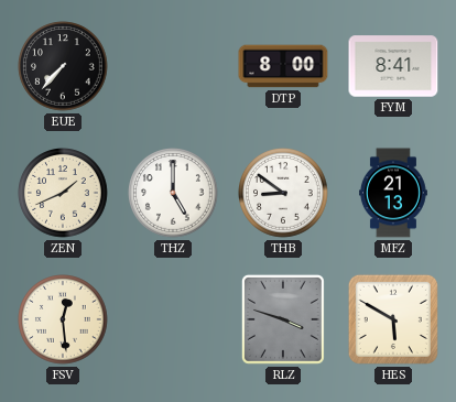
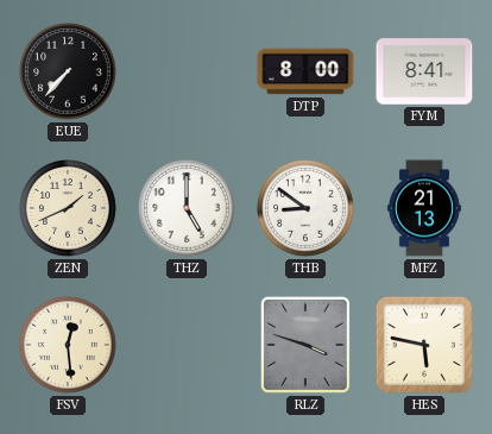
HES: 5:50 -> 5:47 (424, 345)
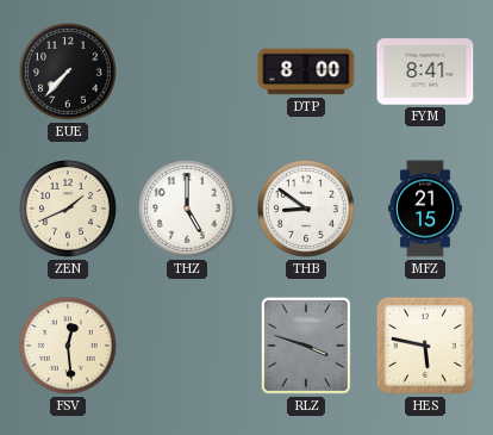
MFZ: 21:13 -> 21:15 (425, 209)
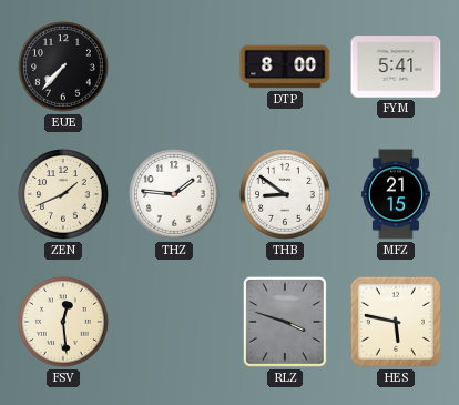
FYM: 8:41 -> 5:41 (396, 67)
THZ: 5:00 -> 1:46 (174, 194)
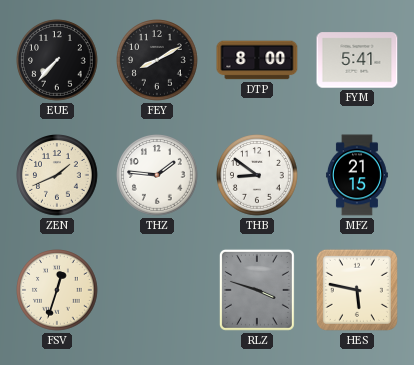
FEY: none -> 8:10 (157, 60)
FSV: 12:29 -> 12:33 (57, 290)
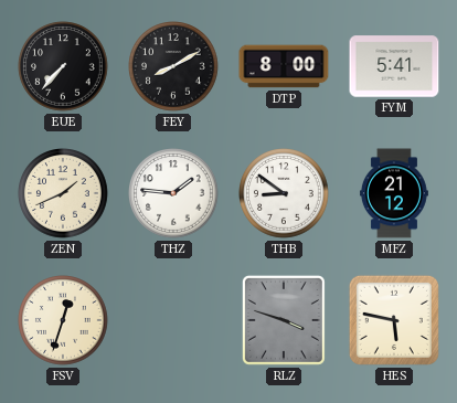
MFZ: 21:15 -> 21:12 (394, 193)
